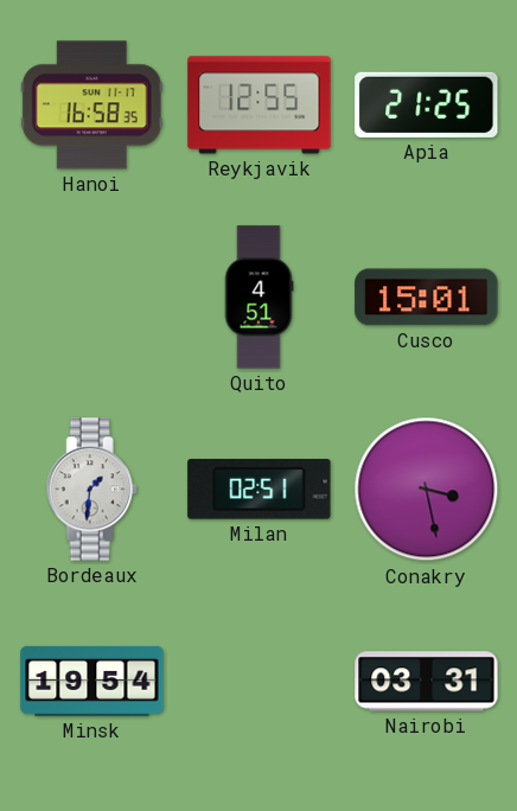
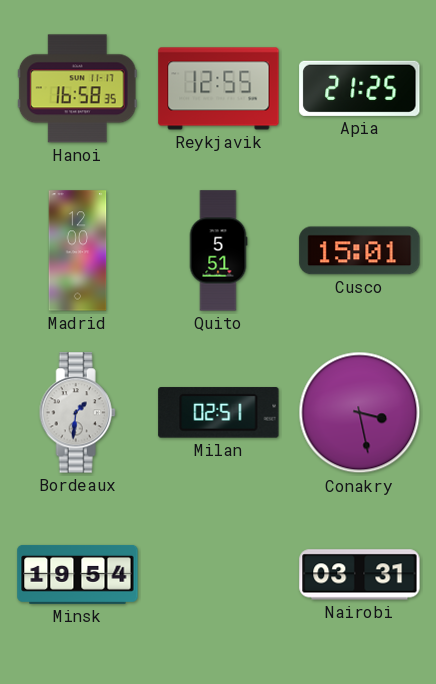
Madrid: none -> 12:00 (78, 251)
Quito: 4:51 -> 5:51 (218, 251)
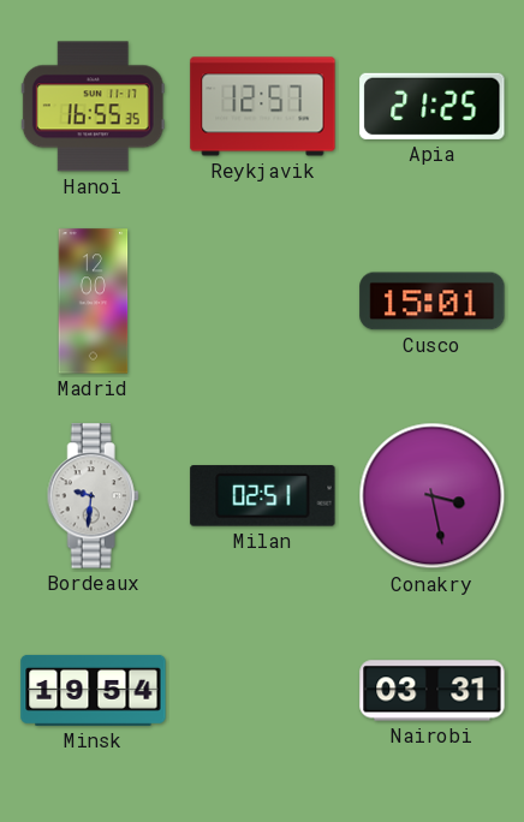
Hanoi: 16:58 -> 16:55 (93, 107)
Reykjavik: 12:55 -> 12:57 (263, 107)
Quito: 5:51 -> none (218, 251)
Bordeaux: 1:31 -> 9:31 (93, 496)
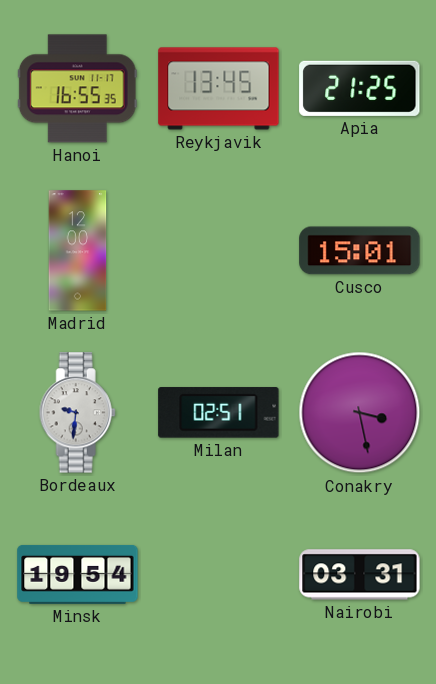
Reykjavik: 12:57 -> 13:45 (219, 89)
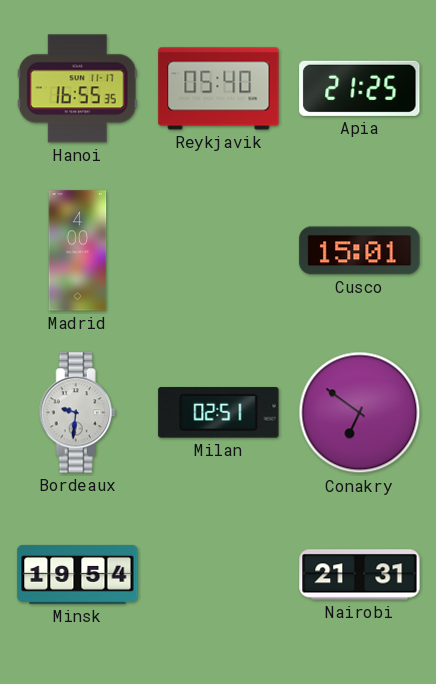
Reykjavik: 13:45 -> 05:40 (219, 89)
Madrid: 12:00 -> 4:00 (78, 251)
Conakry: 3:28 -> 6:51 (360, 413)
Nairobi: 03:31 -> 21:31 (360, 575)
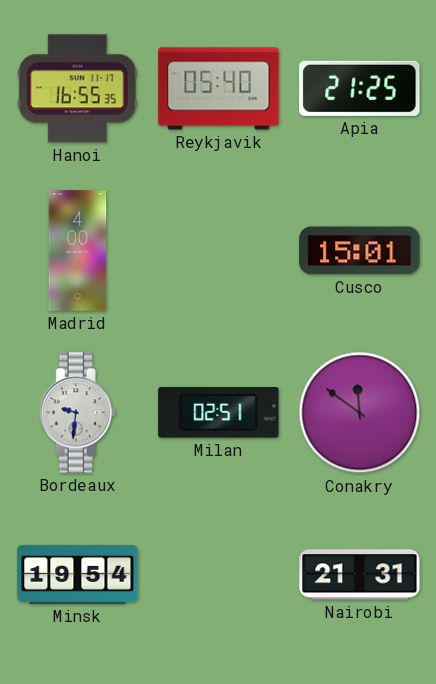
Conakry: 6:51 -> 11:51 (360, 413)
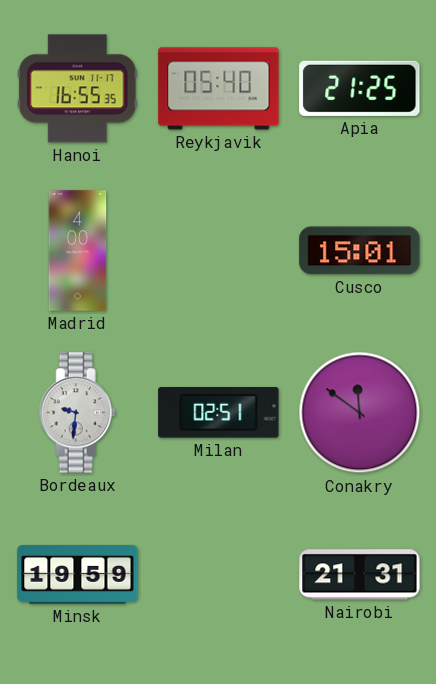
Minsk: 19:54 -> 19:59 (78, 574)
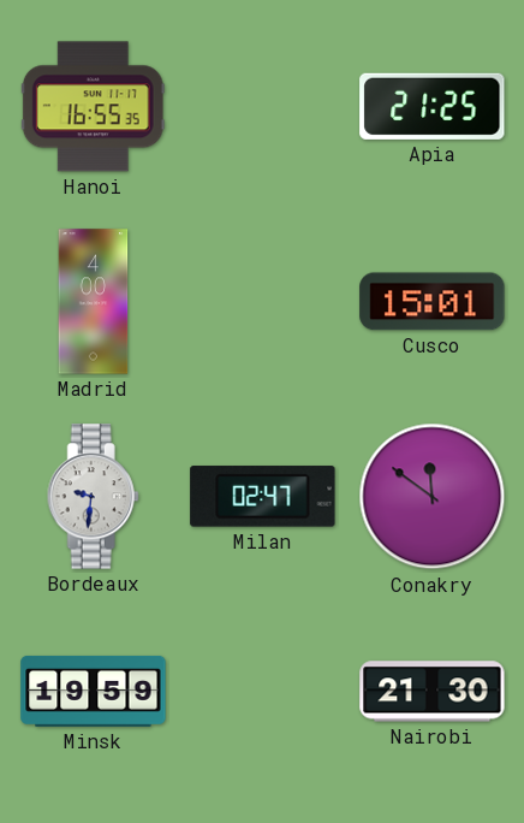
Reykjavik: 05:40 -> none (219, 89)
Milan: 02:51 -> 02:47 (263, 497)
Nairobi: 21:31 -> 21:30 (433, 692)
